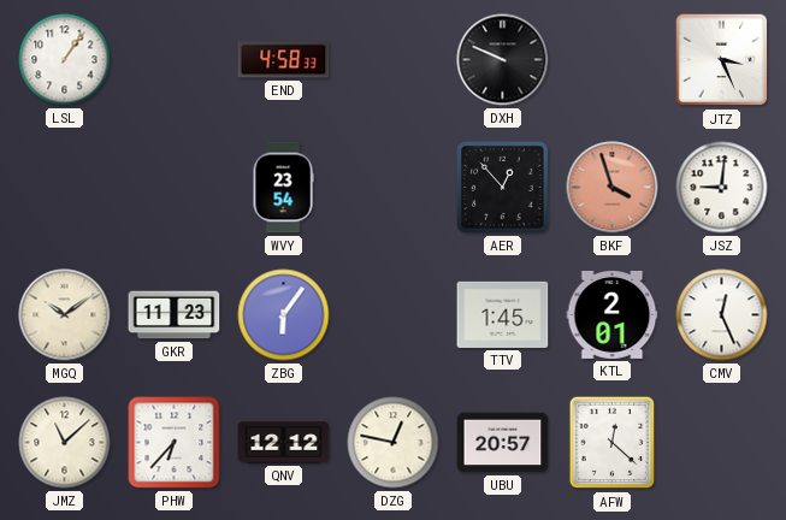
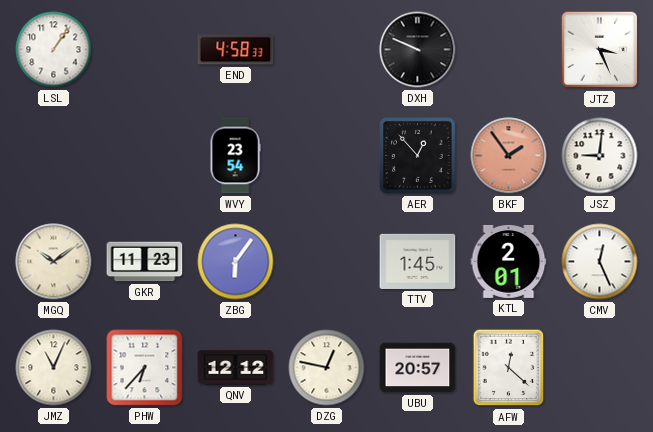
BKF: 3:57 -> 1:54 (509, 156)
JMZ: 11:08 -> 11:04 (54, 368)
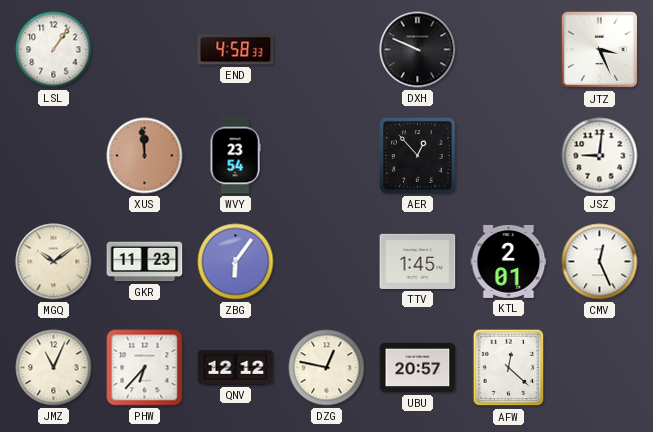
XUS: none -> 11:59 (145, 156)
BKF: 1:54 -> none (509, 156)
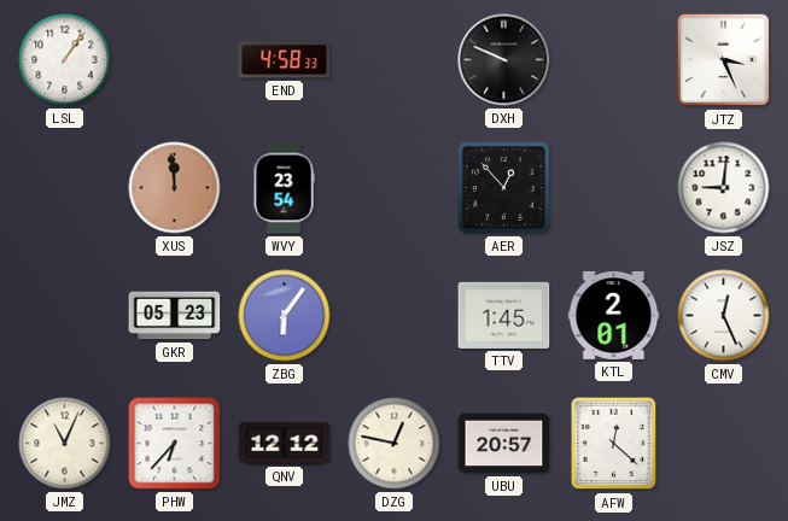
MGQ: 10:09 -> none (54, 262)
GKR: 11:23 -> 05:23 (175, 316)
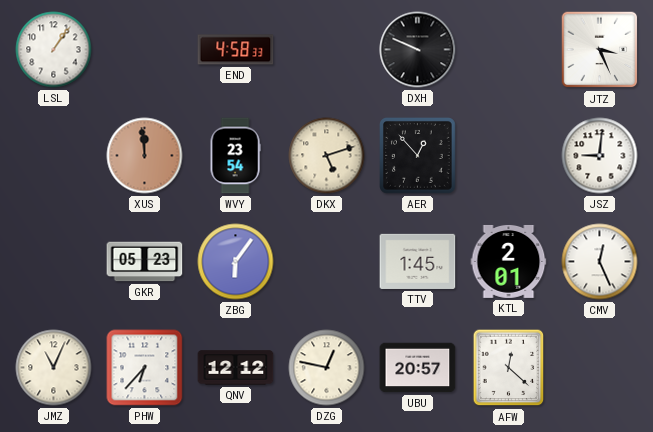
DKX: none -> 5:12 (327, 156)
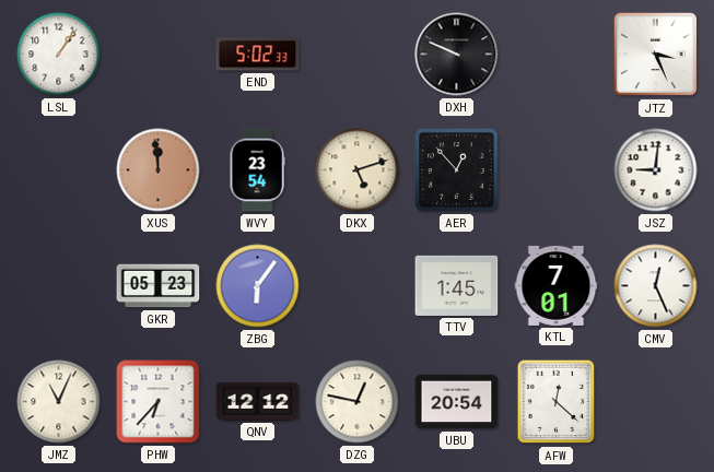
END: 4:58 -> 5:02 (258, 55)
KTL: 2:01 -> 7:01 (557, 285)
UBU: 20:57 -> 20:54 (457, 402)
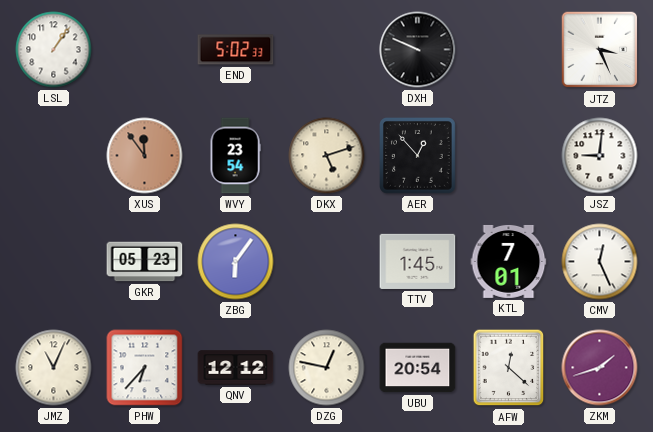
XUS: 11:59 -> 11:54 (145, 156)
ZKM: none -> 1:42 (600, 368)
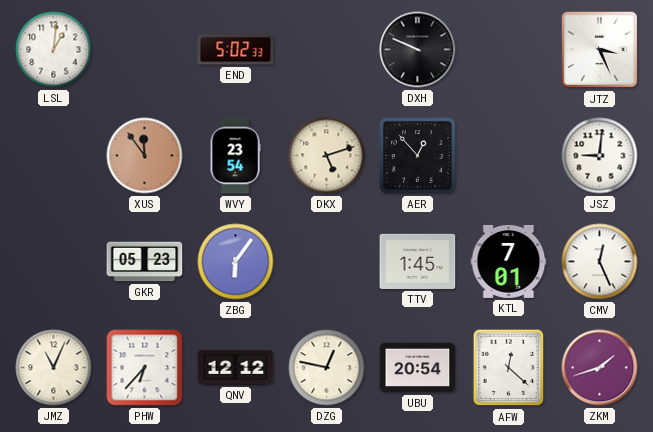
LSL: 1:06 -> 1:01 (54, 50)
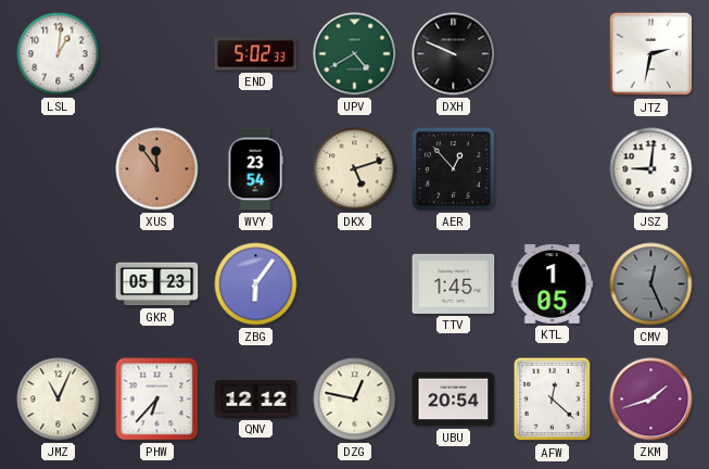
UPV: none -> 4:40 (355, 54)
JTZ: 3:26 -> 2:32 (651, 54)
KTL: 7:01 -> 1:05 (553, 283)
CMV dial: white -> grey (651, 284)
